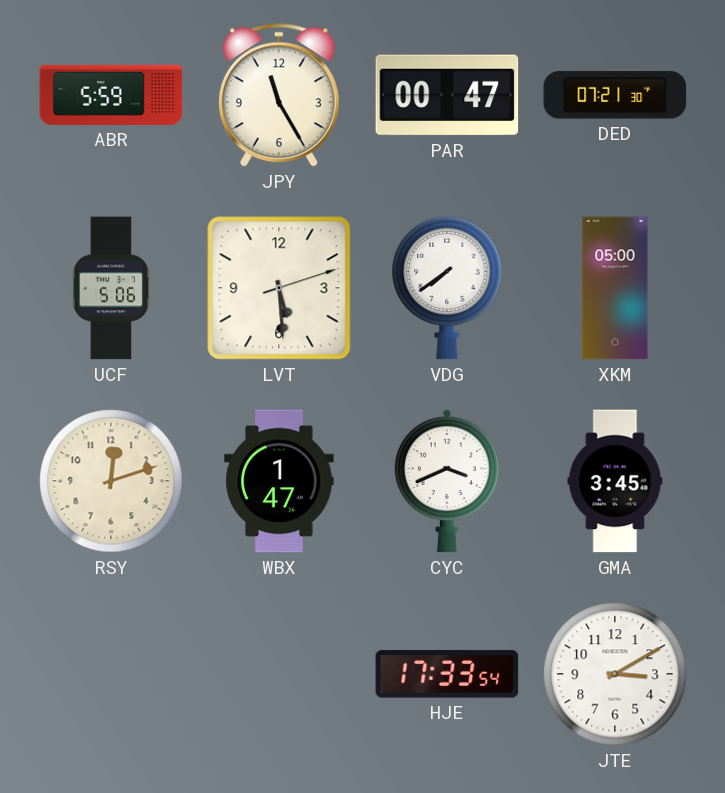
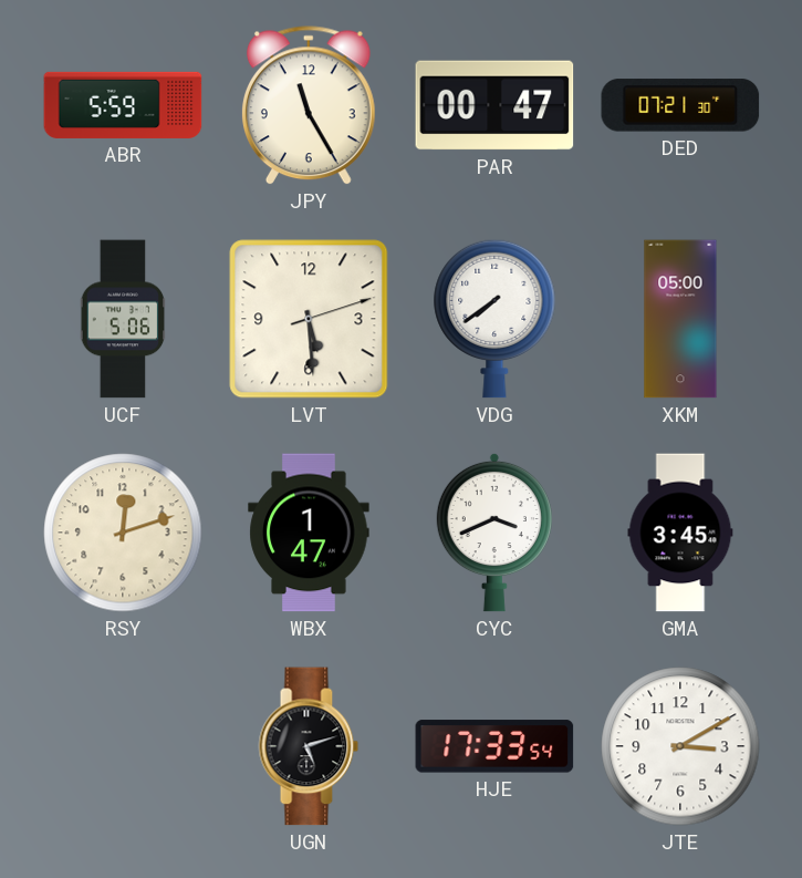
UGN: none -> 5:12 (309, 746)
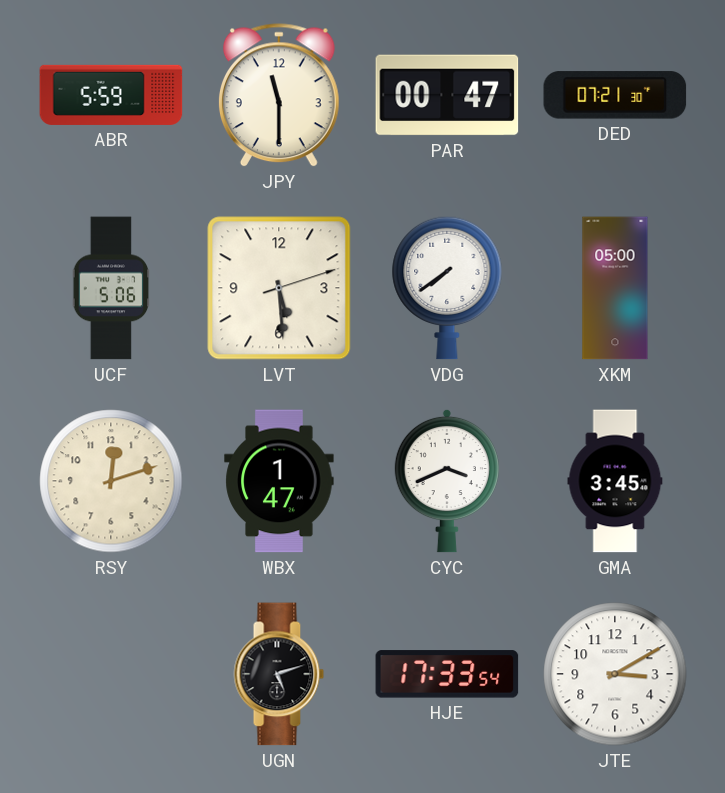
JPY: 11:25 -> 11:30 (279, 96)
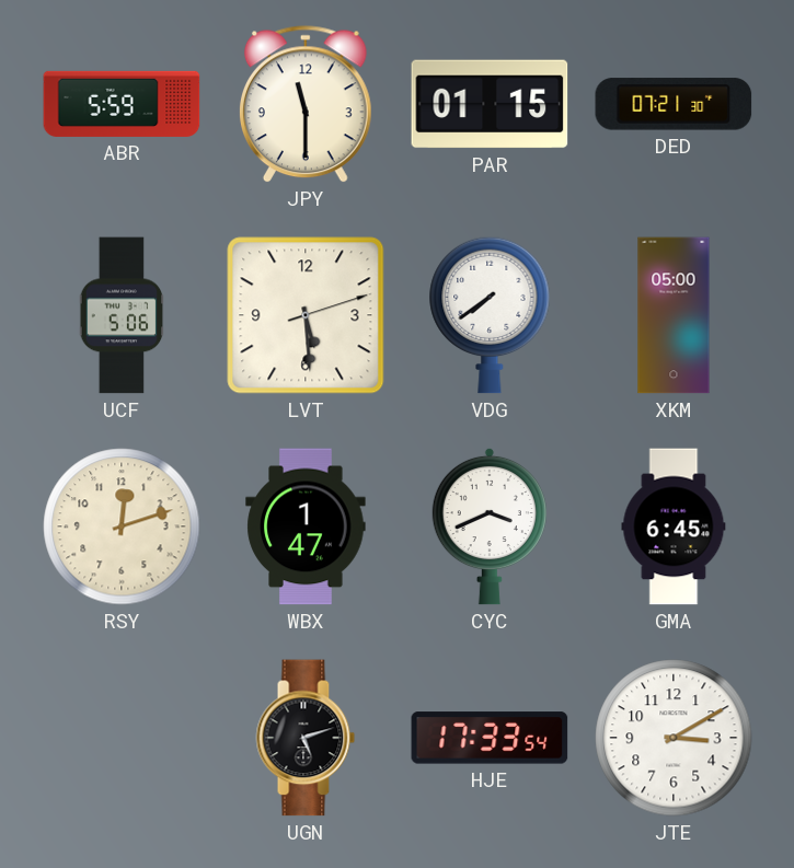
PAR: 00:47 -> 01:15 (490, 104)
GMA: 3:45 -> 6:45 (674, 526)
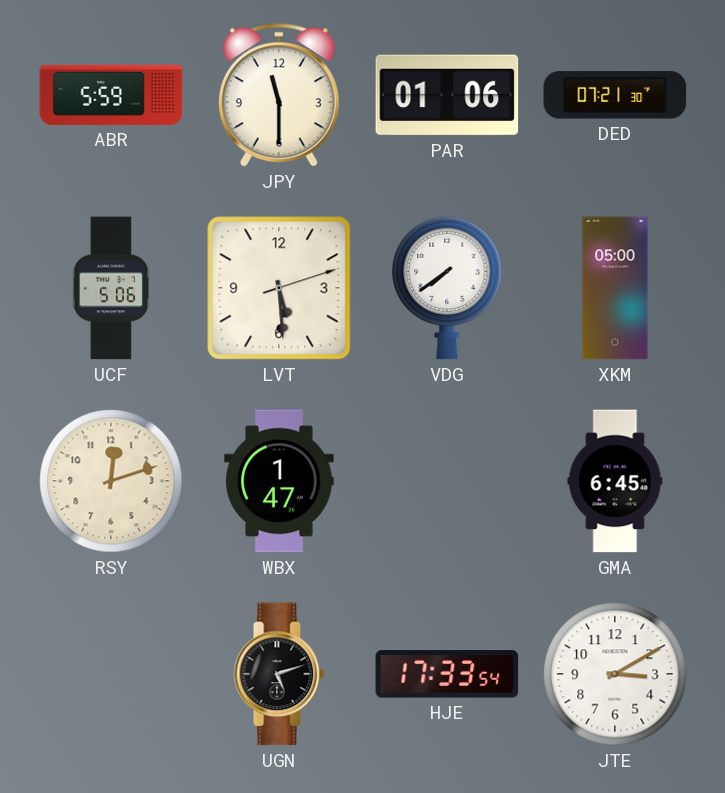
PAR: 01:15 -> 01:06 (447, 95)
CYC: 3:41 -> none (490, 526)
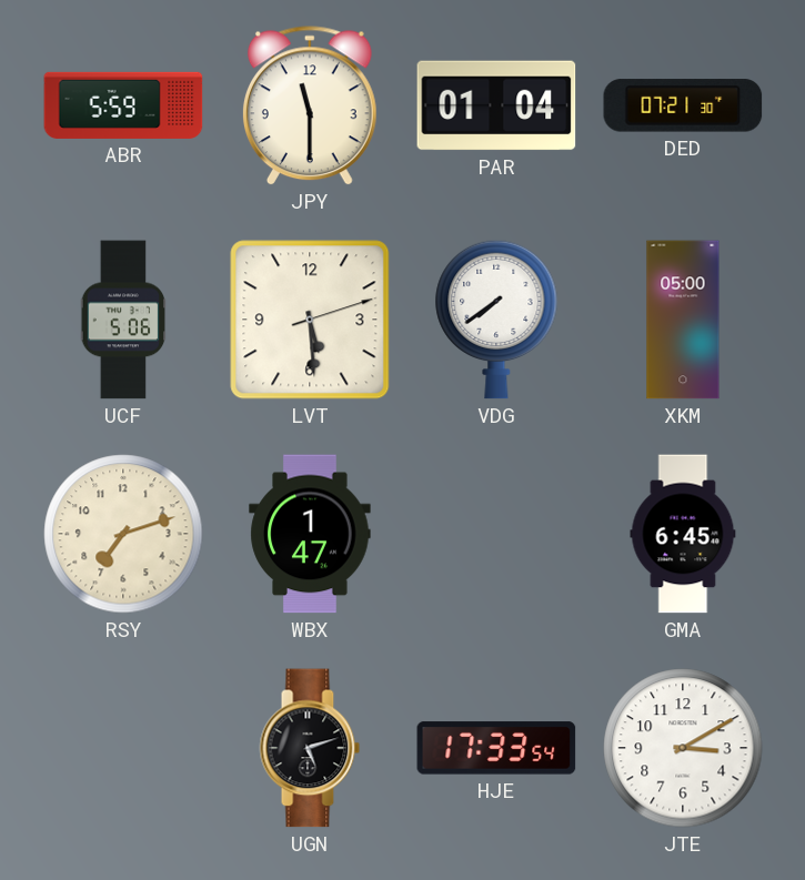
PAR: 01:06 -> 01:04 (496, 105)
RSY: 12:12 -> 7:12 (123, 534)
